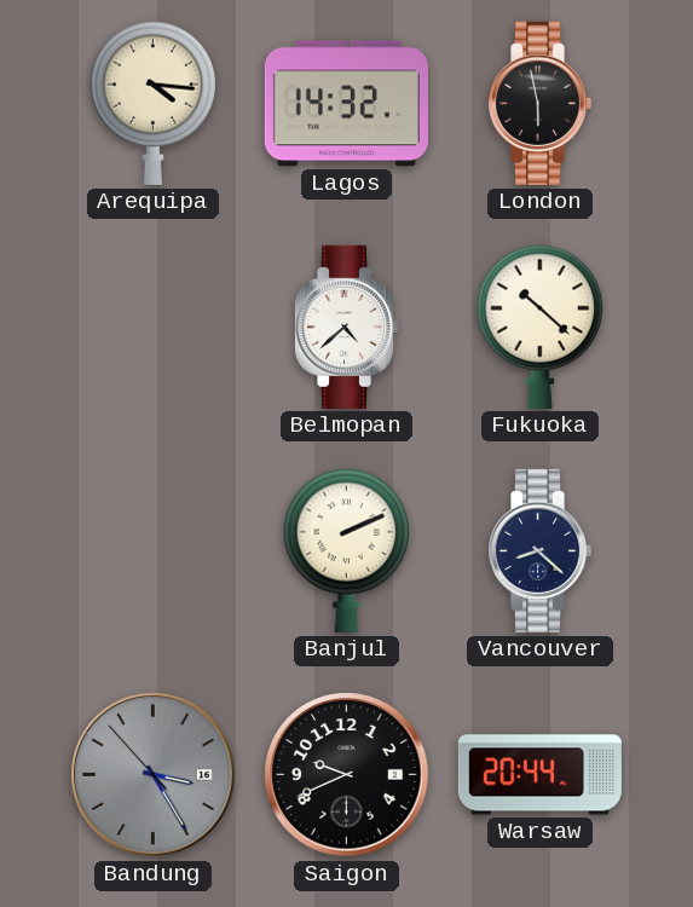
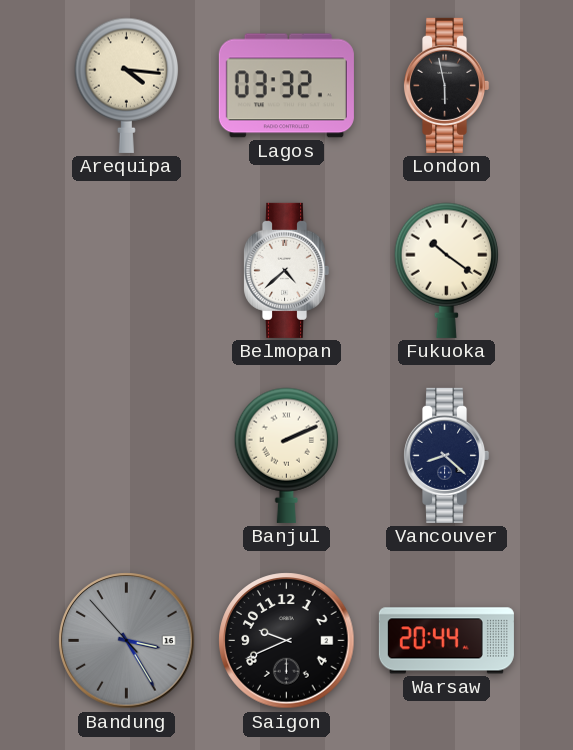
Lagos: 14:32 -> 03:32 (286, 86)
Fukuoka: 10:22 -> 10:21 (447, 270)
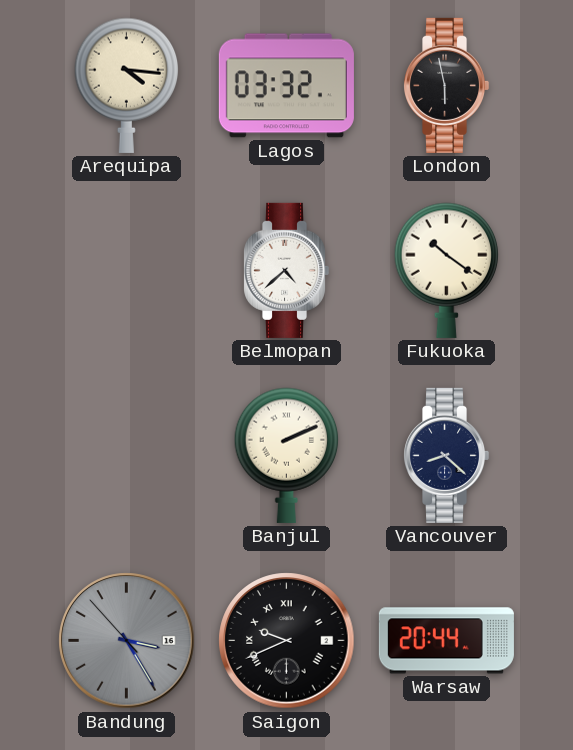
Saigon numerals: Arabic -> Roman (287, 641)
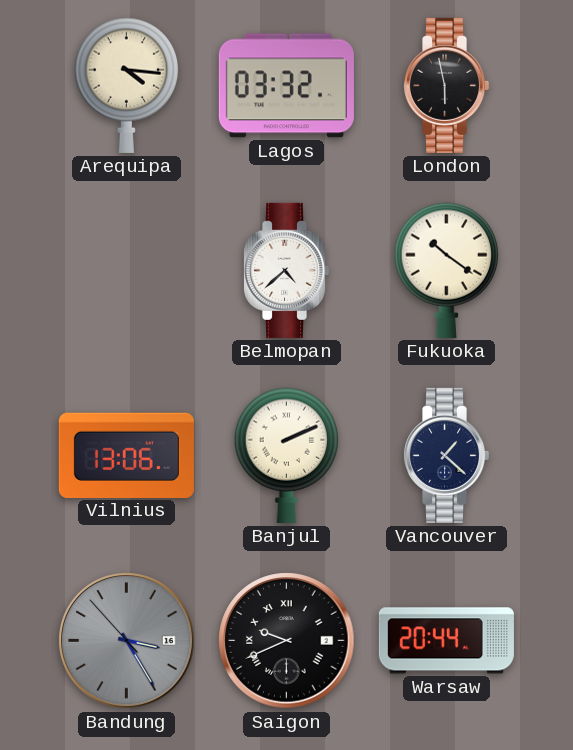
Vilnius: none -> 13:06 (126, 455)
Vancouver: 8:22 -> 1:22 (447, 455)
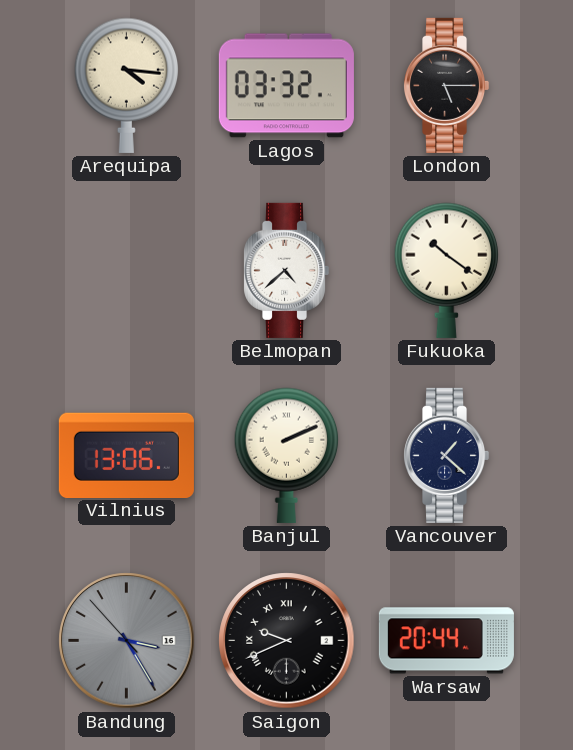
London: 5:58 -> 5:15 (447, 85)
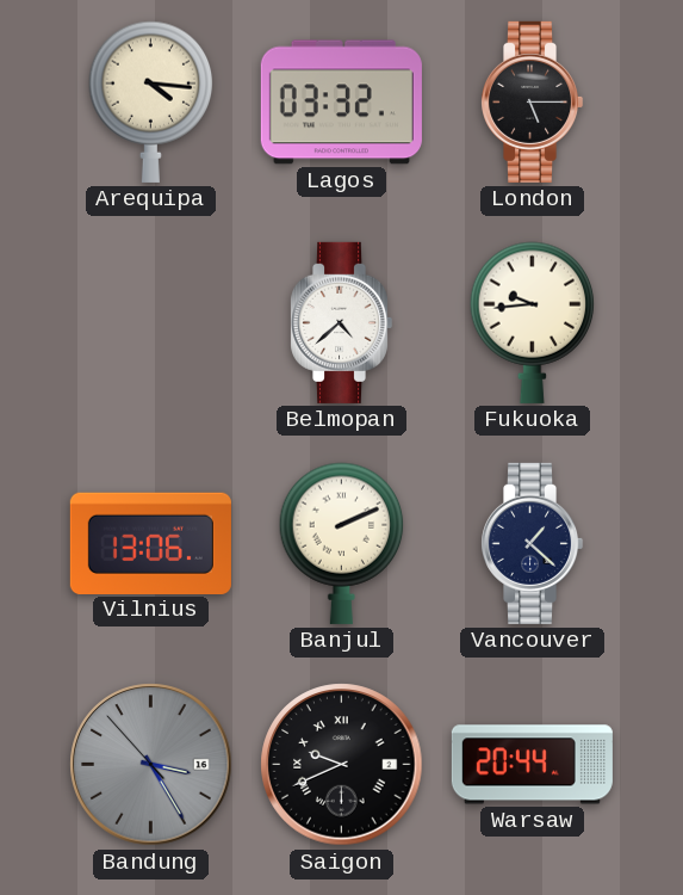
Fukuoka: 10:21 -> 9:44 (533, 322)
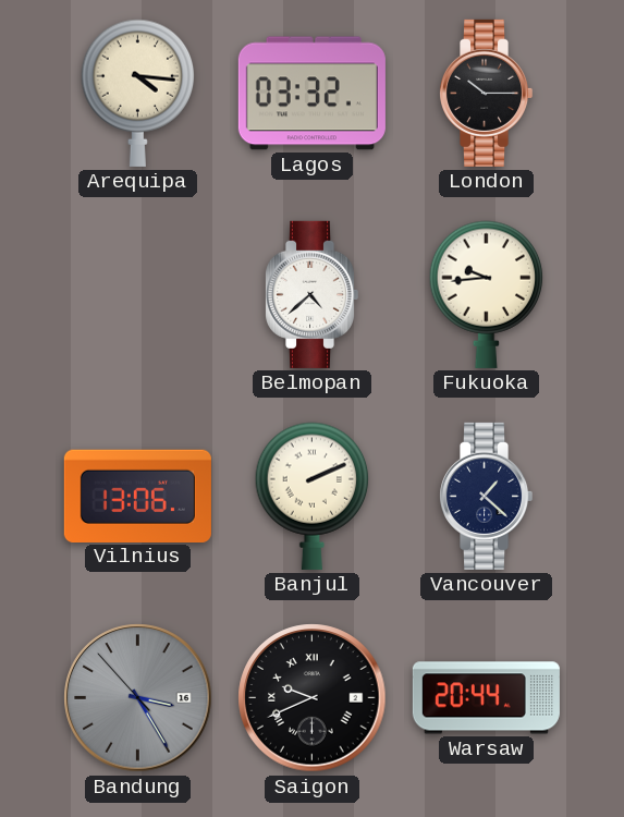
London: 5:15 -> 10:15 (487, 93)
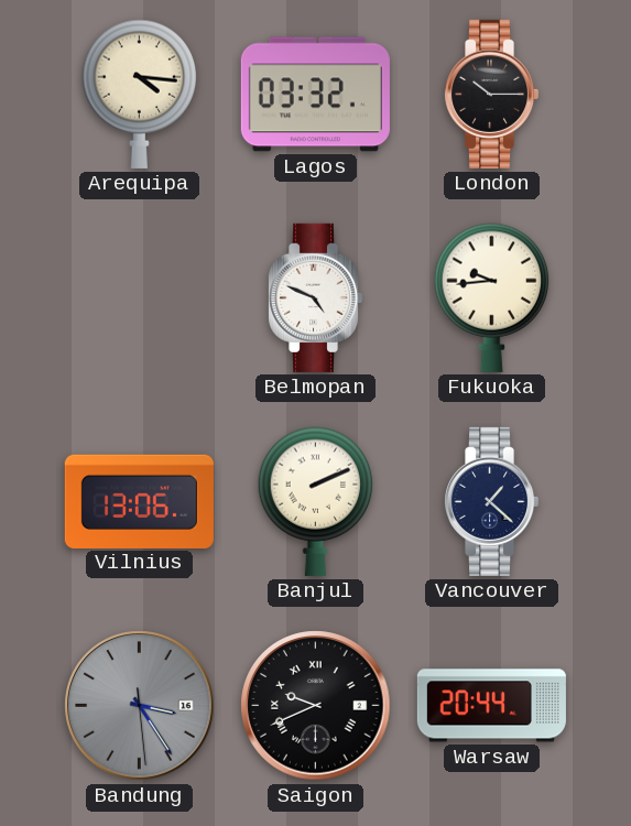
Belmopan: 4:38 -> 4:49 (316, 297)
Bandung: 3:24:53 -> 3:24:29 (140, 706)
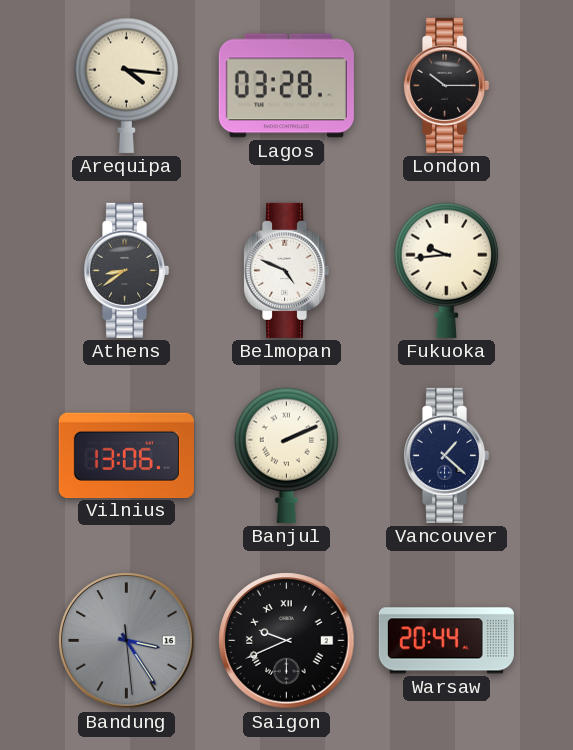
Lagos: 03:32 -> 03:28 (286, 86)
Athens: none -> 8:39 (127, 270)
